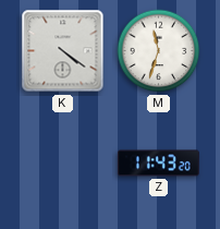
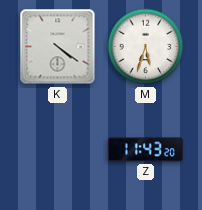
M: 11:33 -> 5:33 (146, 47)
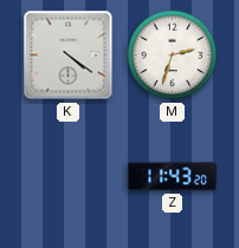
M: 5:33 -> 2:33 (173, 56)
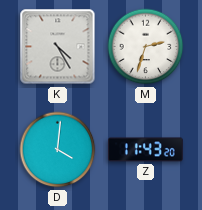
K: 4:21 -> 4:25 (58, 47)
D: none -> 4:01 (58, 150)
